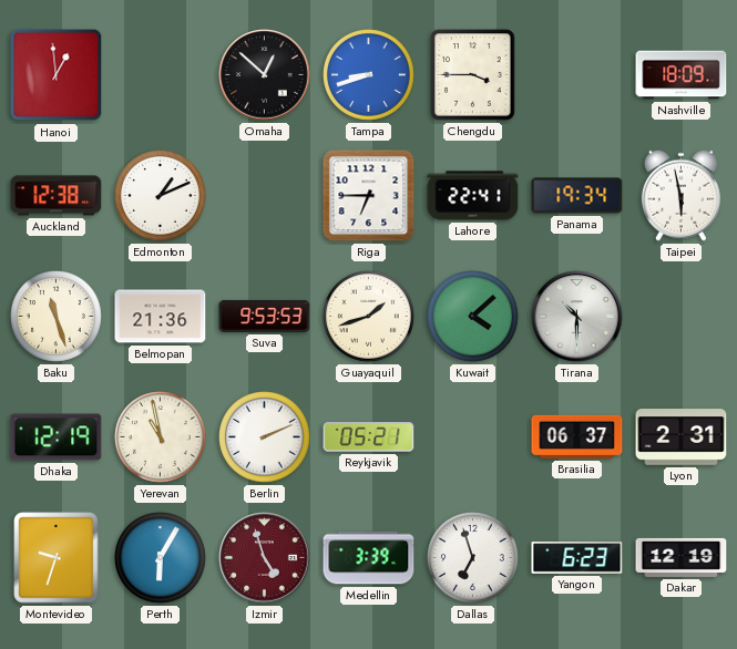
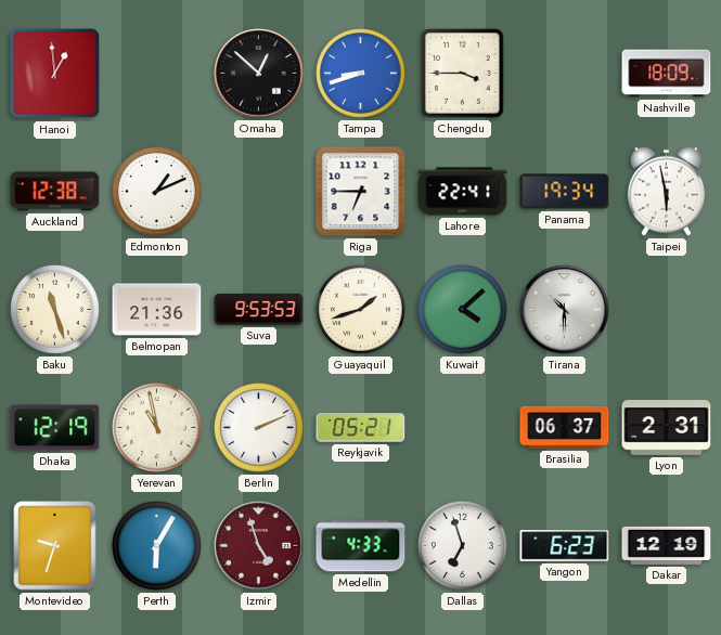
Medellin: 3:39 -> 4:33 (361, 546)
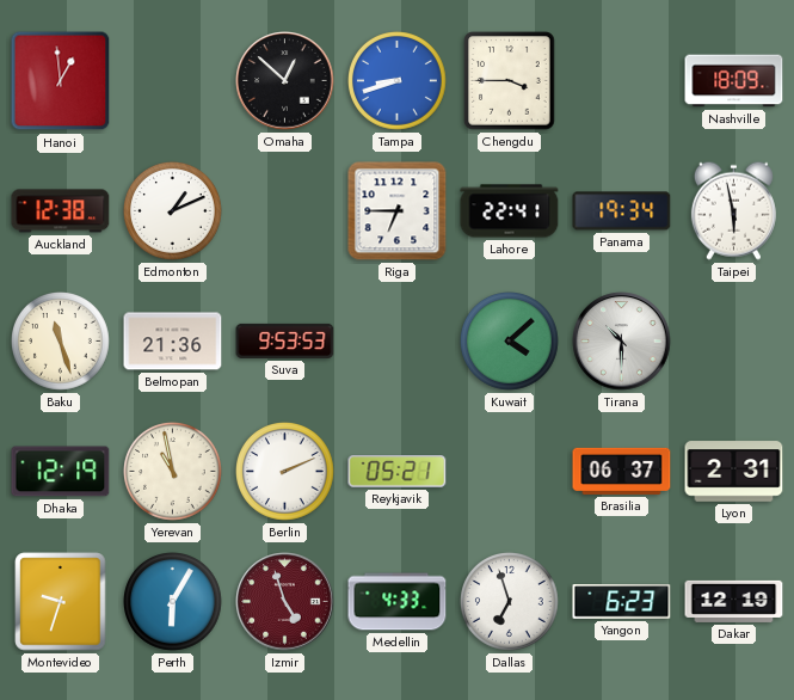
Guayaquil: 1:42 -> none (361, 310)
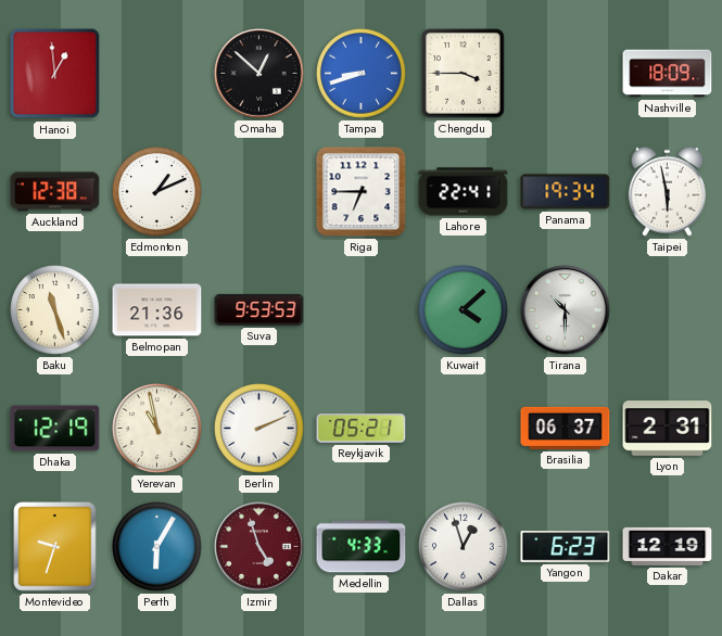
Dallas: 6:57 -> 12:57 (464, 547)
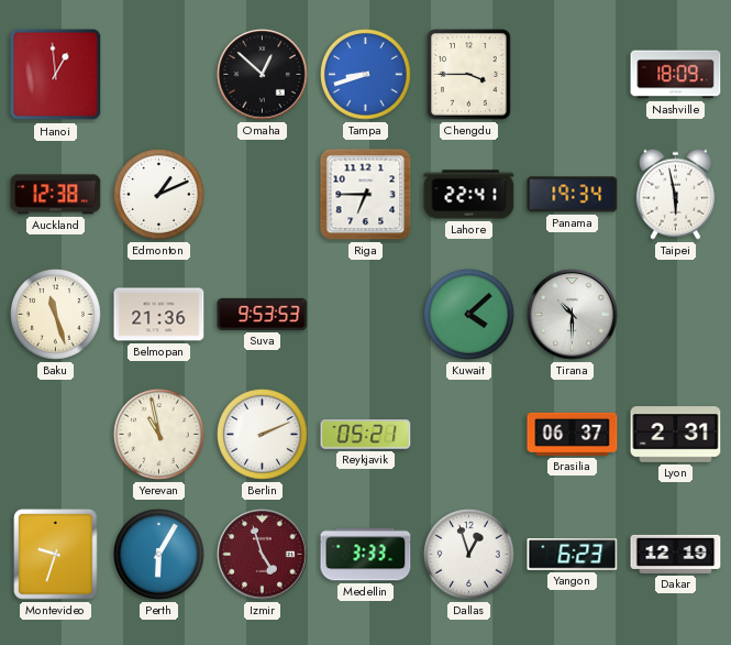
Dhaka: 12:19 -> none (55, 429)
Medellin: 4:33 -> 3:33 (366, 555)
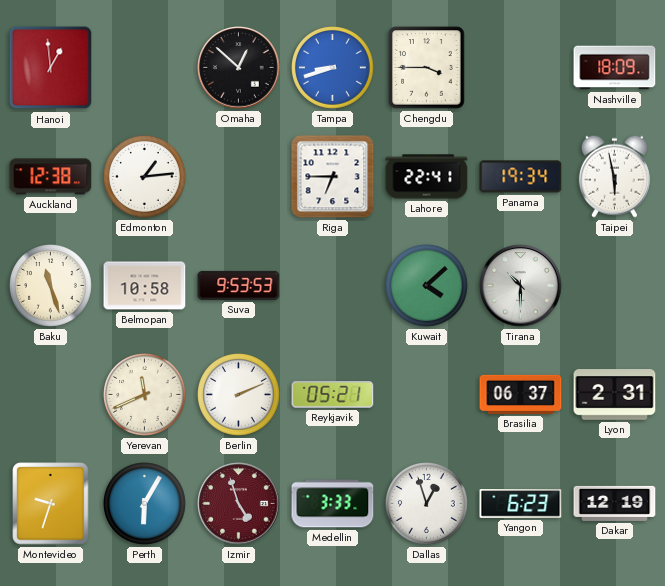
Edmonton: 1:11 -> 1:14 (145, 177)
Belmopan: 21:36 -> 10:58 (145, 286)
Yerevan: 10:58 -> 11:41 (145, 395)
